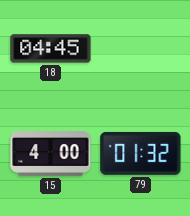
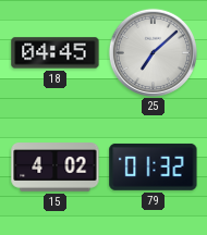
25: none -> 7:08 (153, 52)
15: 4:00 -> 4:02 (56, 168)
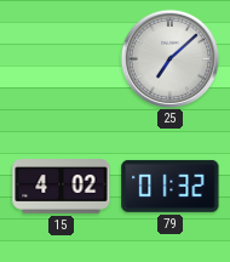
18: 04:45 -> none (56, 53)
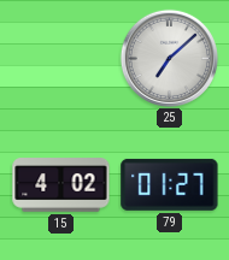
79: 01:32 -> 01:27 (170, 184)
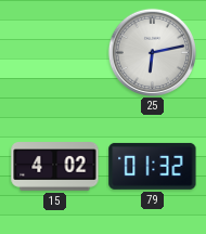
25: 7:08 -> 6:13 (152, 52)
79: 01:27 -> 01:32 (153, 166)
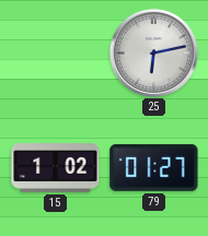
15: 4:02 -> 1:02 (56, 168)
79: 01:32 -> 01:27 (154, 167)
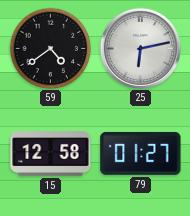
59: none -> 4:39 (50, 48)
15: 1:02 -> 12:58 (51, 154)
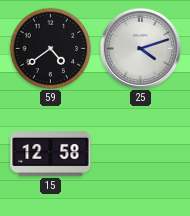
25: 6:13 -> 4:12 (140, 48)
79: 01:27 -> none (141, 153)
